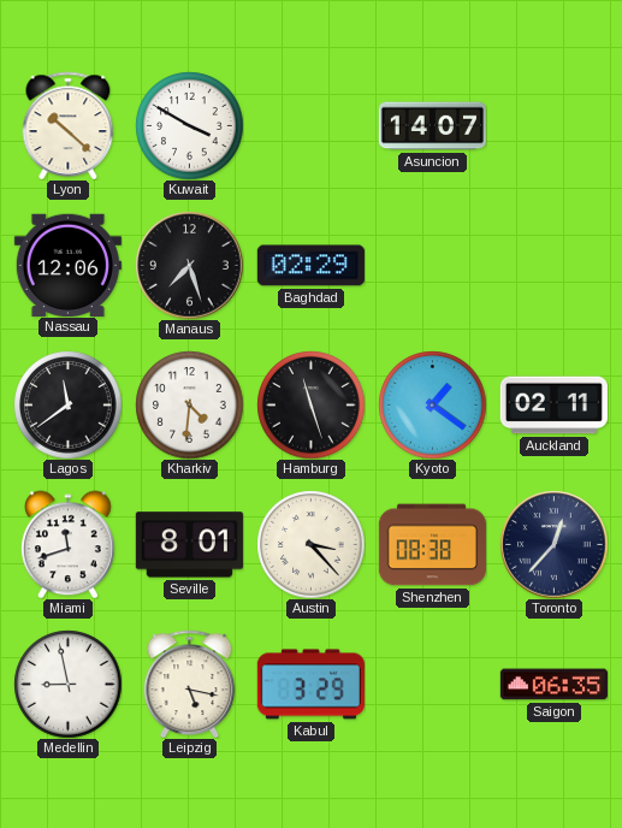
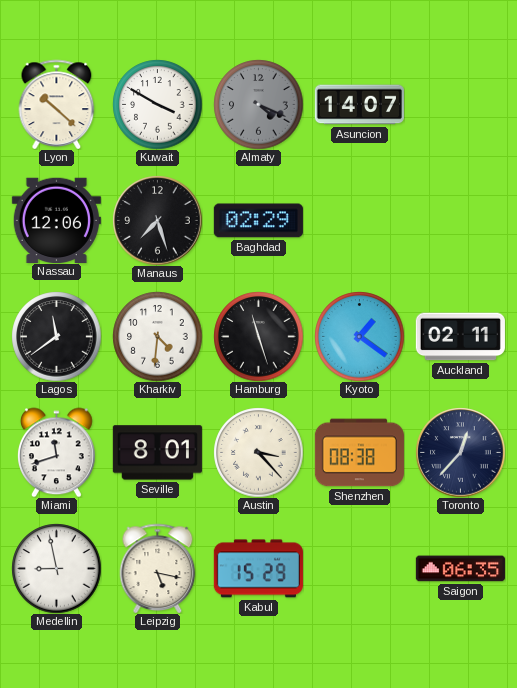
Almaty: none -> 4:19 (258, 104)
Kabul: 3:29 -> 15:29 (258, 569)
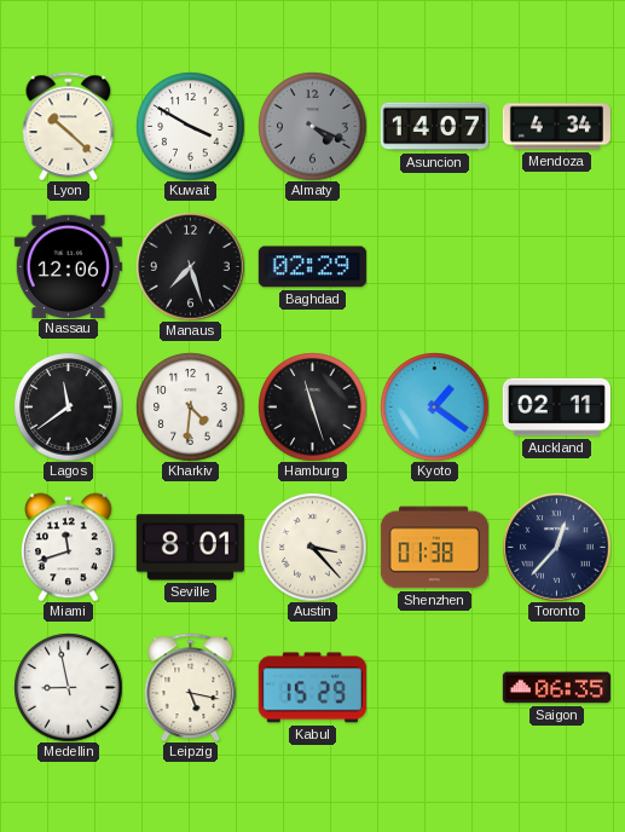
Mendoza: none -> 4:34 (556, 127)
Shenzhen: 08:38 -> 01:38 (434, 548)
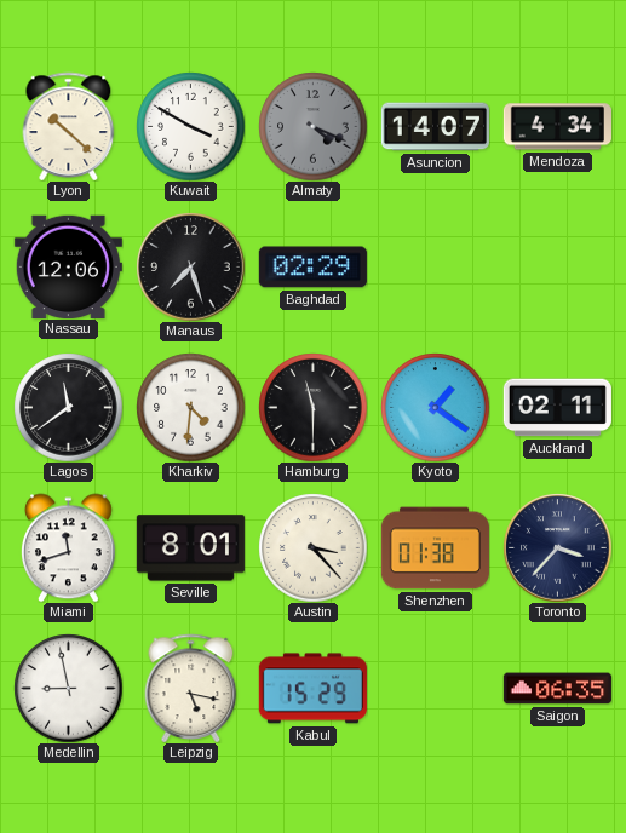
Hamburg: 11:27 -> 11:30 (312, 407)
Toronto: 12:37 -> 3:37 (557, 547)
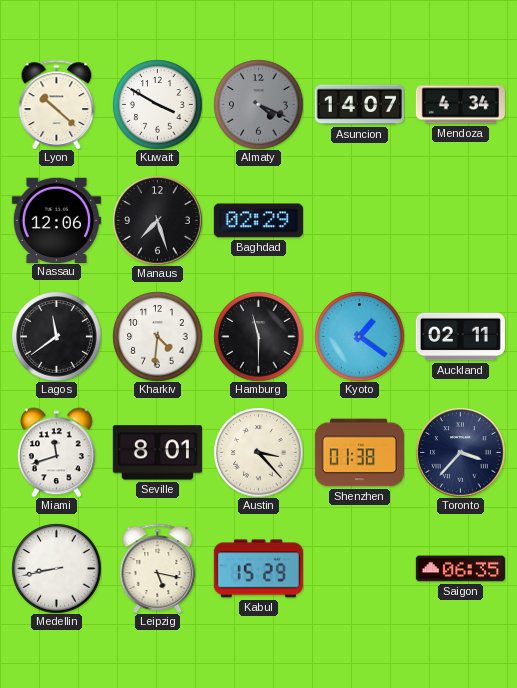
Medellin: 8:58 -> 8:43 (56, 568)
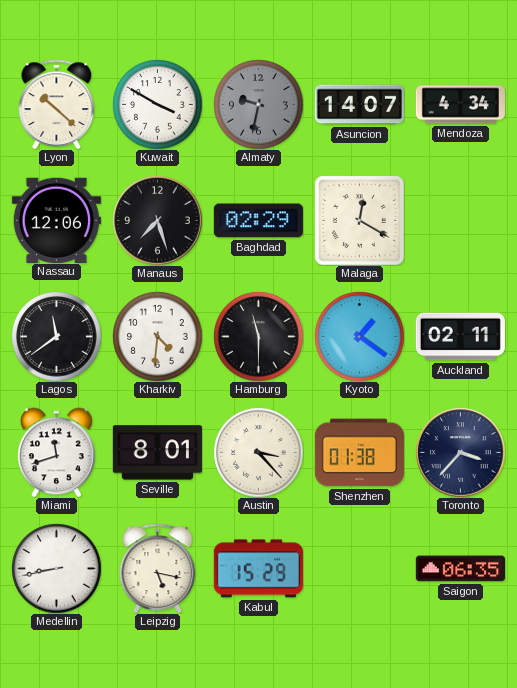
Almaty: 4:19 -> 9:32 (258, 104)
Malaga: none -> 12:20 (359, 220)
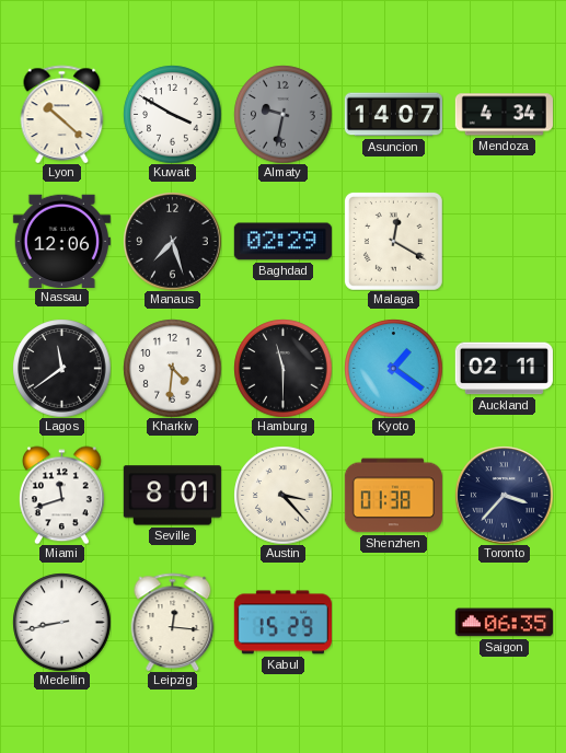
Leipzig: 5:17 -> 12:16 (173, 622)
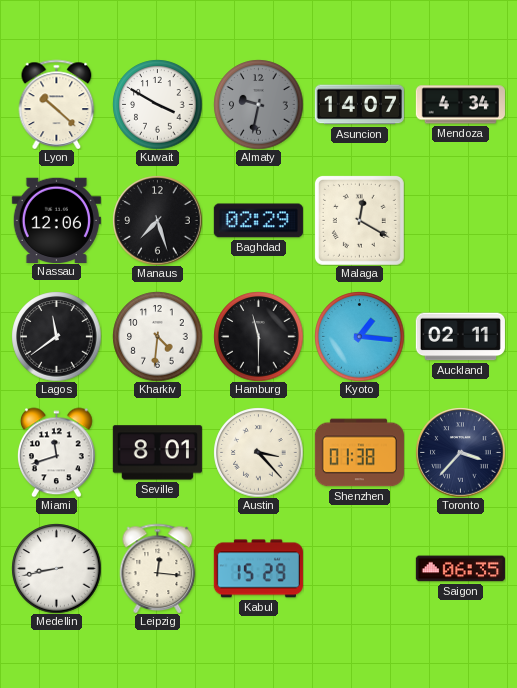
Kyoto: 1:21 -> 1:16 (359, 336)
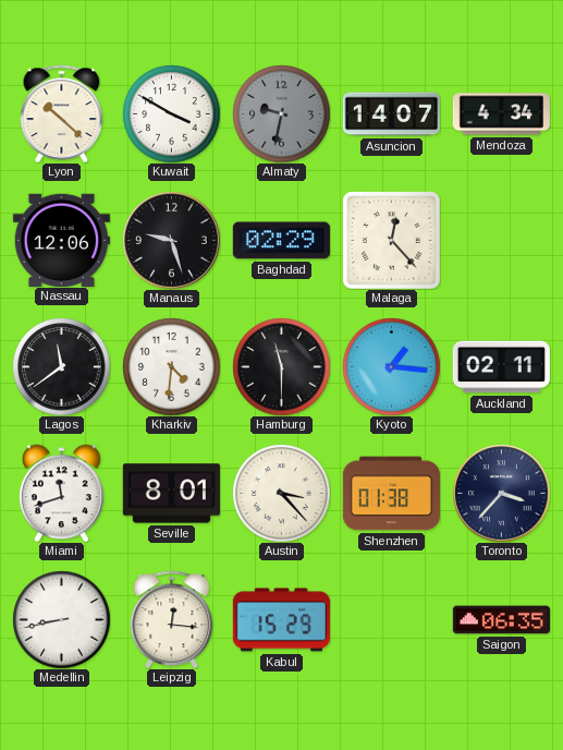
Manaus: 7:27 -> 9:27 (171, 240)
Malaga: 12:20 -> 12:23 (391, 240)
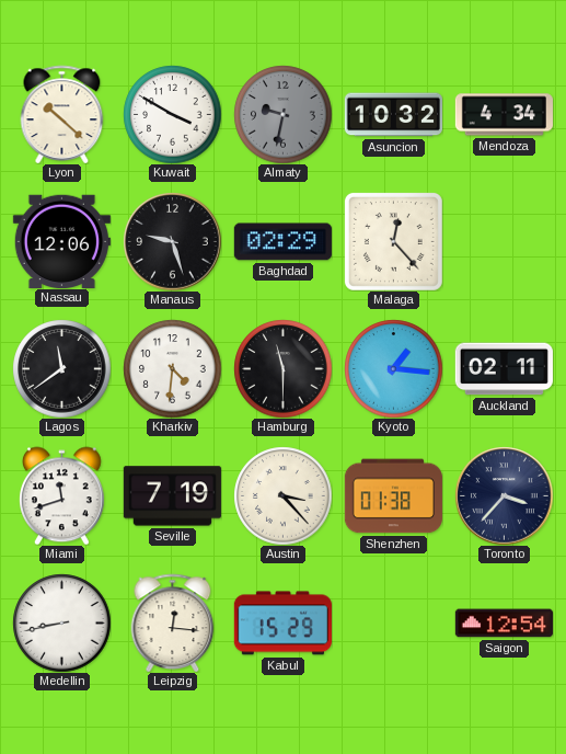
Asuncion: 14:07 -> 10:32 (393, 115)
Seville: 8:01 -> 7:19 (172, 496)
Saigon: 06:35 -> 12:54 (504, 624)
